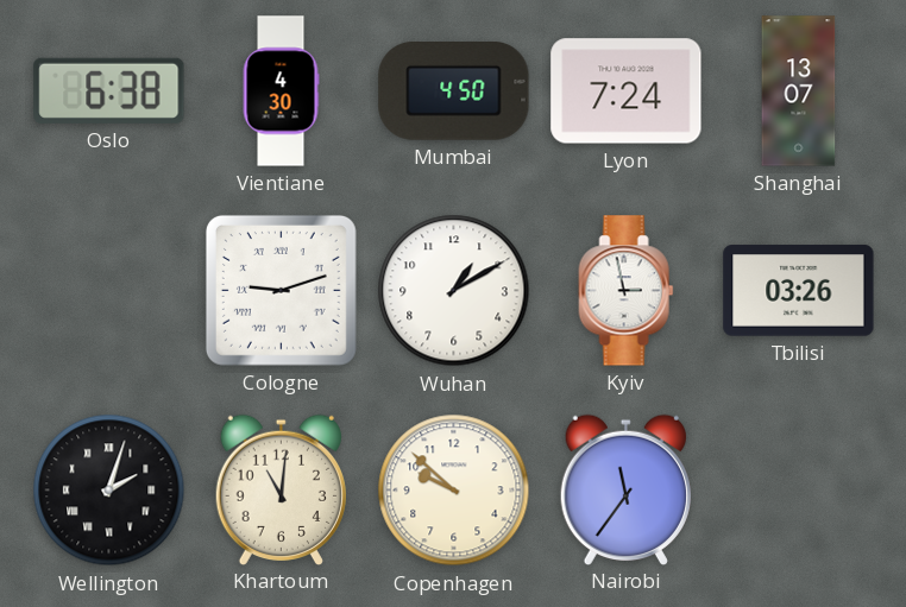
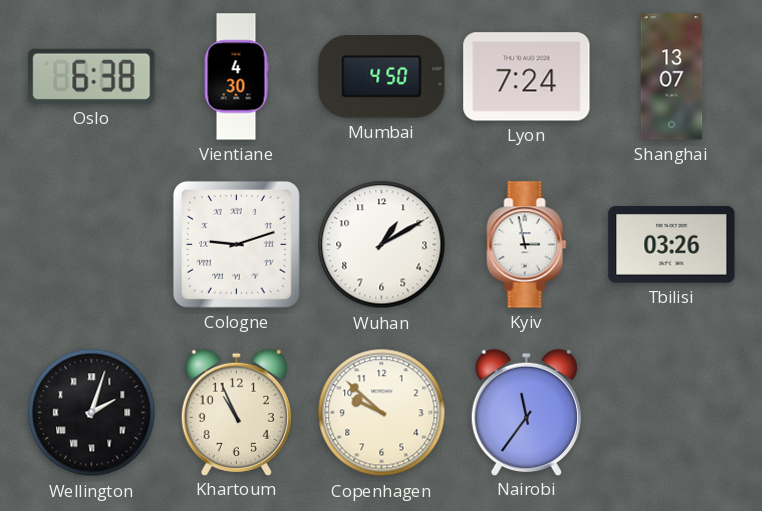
Khartoum: 11:01 -> 10:56 (236, 412)
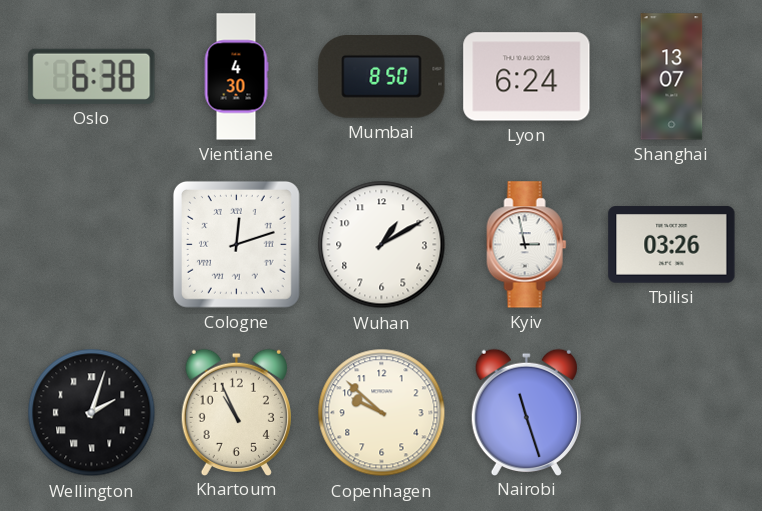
Mumbai: 4:50 -> 8:50 (382, 77)
Lyon: 7:24 -> 6:24 (527, 77)
Cologne: 9:12 -> 12:12 (236, 244)
Nairobi: 11:36 -> 11:27 (526, 412)
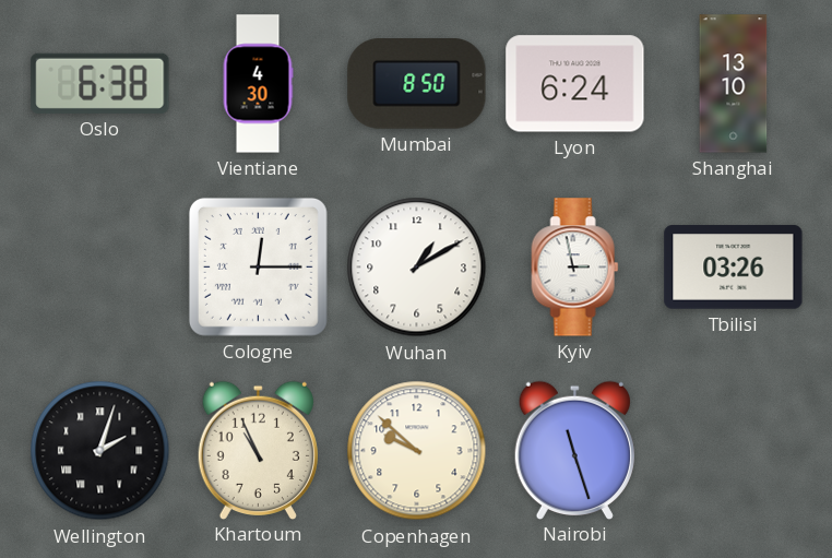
Shanghai: 13:07 -> 13:10 (734, 84)
Cologne: 12:12 -> 12:15 (258, 266)
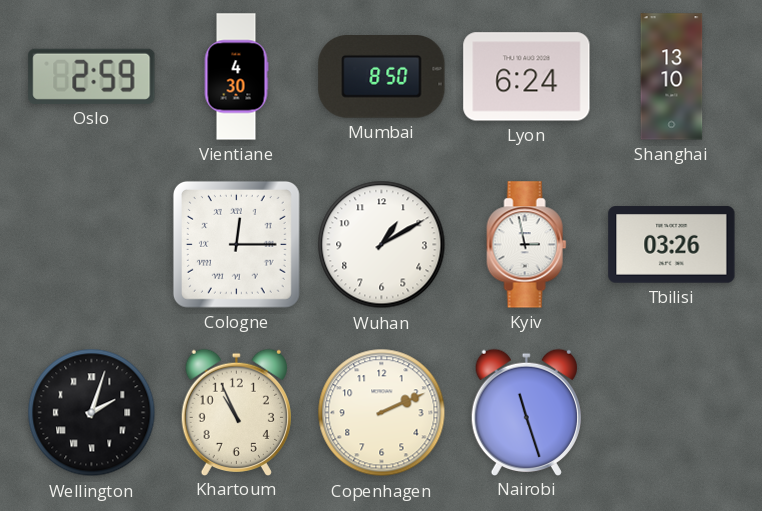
Oslo: 6:38 -> 2:59 (92, 76)
Copenhagen: 9:52 -> 2:11 (382, 413)
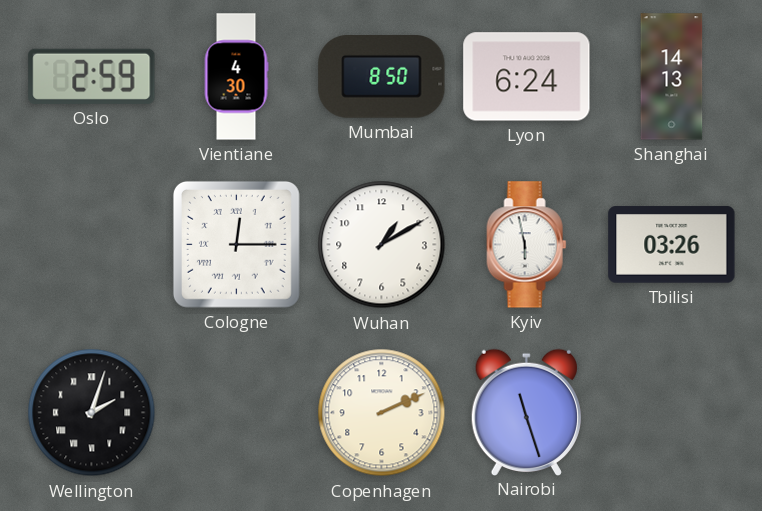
Shanghai: 13:10 -> 14:13 (672, 77)
Kyiv: 2:58 -> 5:58 (527, 245)
Khartoum: 10:56 -> none (236, 412)
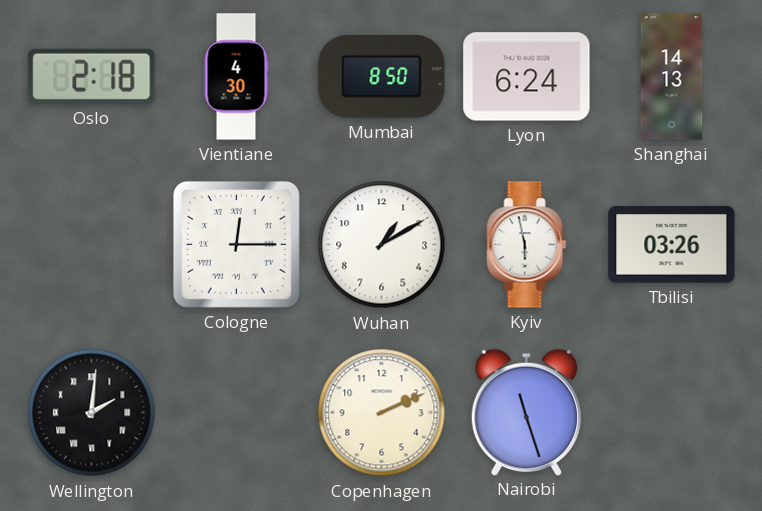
Oslo: 2:59 -> 2:18 (92, 76)
Wellington: 2:03 -> 2:01 (92, 413)
